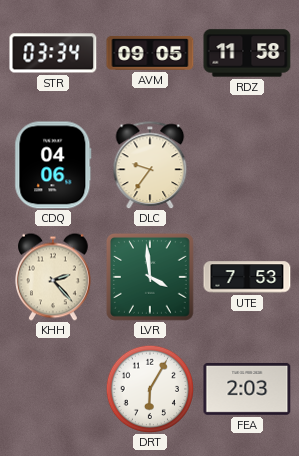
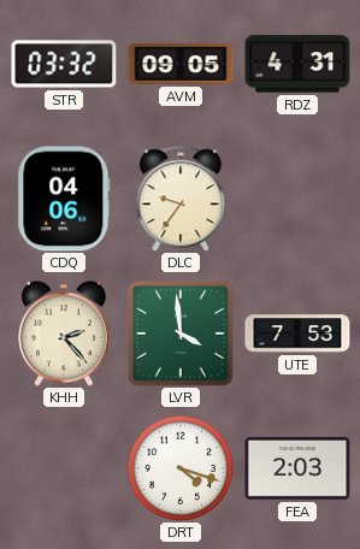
STR: 03:34 -> 03:32 (64, 64)
RDZ: 11:58 -> 4:31 (297, 64)
DRT: 6:05 -> 4:18 (179, 467)
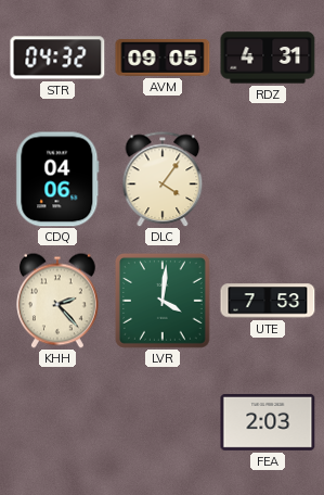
STR: 03:32 -> 04:32 (57, 58)
DLC: 9:36 -> 4:06 (163, 179)
LVR: 3:59 -> 4:01 (163, 301)
DRT: 4:18 -> none (179, 467)
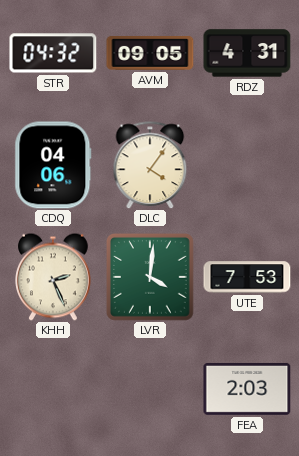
KHH: 2:23 -> 2:26 (54, 277)
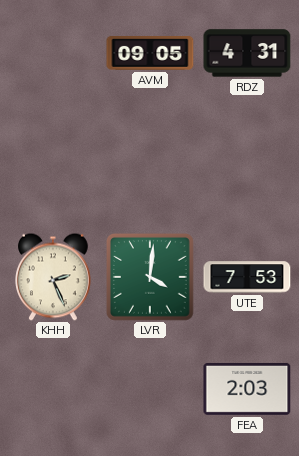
STR: 04:32 -> none (53, 53)
CDQ: 04:06 -> none (53, 165)
DLC: 4:06 -> none (150, 165)
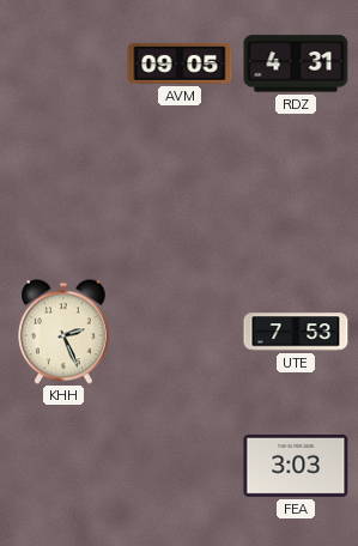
LVR: 4:01 -> none (150, 277)
FEA: 2:03 -> 3:03 (296, 466)
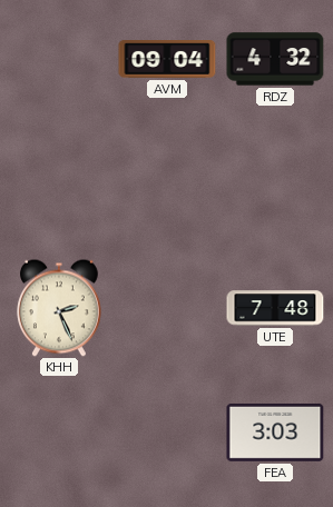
AVM: 09:05 -> 09:04 (167, 60)
RDZ: 4:31 -> 4:32 (275, 59)
UTE: 7:53 -> 7:48 (275, 308)
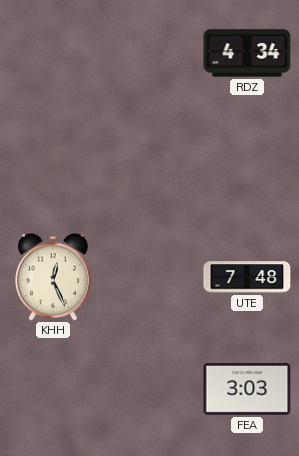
AVM: 09:04 -> none (167, 60)
RDZ: 4:32 -> 4:34 (247, 53)
KHH: 2:26 -> 12:26 (54, 277)
